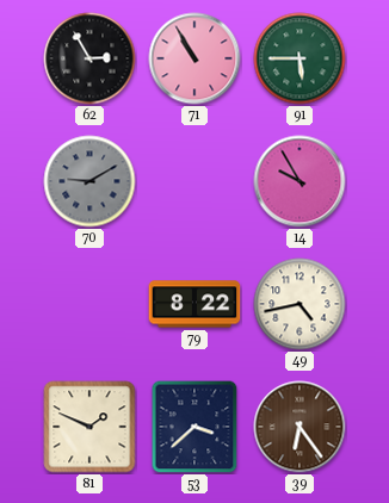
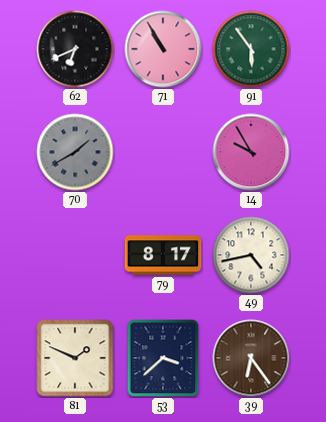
62: 2:55 -> 6:41 (75, 49)
91: 5:45 -> 5:54 (251, 49)
70: 9:10 -> 1:40 (75, 152)
79: 8:22 -> 8:17 (163, 255)
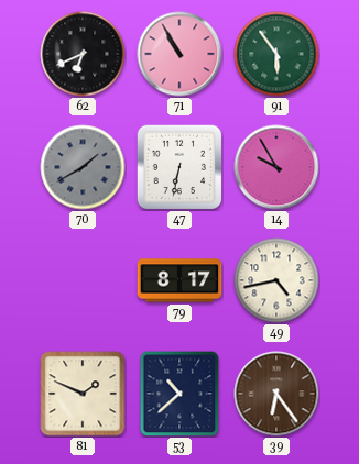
47: none -> 6:32 (179, 167)
53: 3:38 -> 10:38 (179, 394)
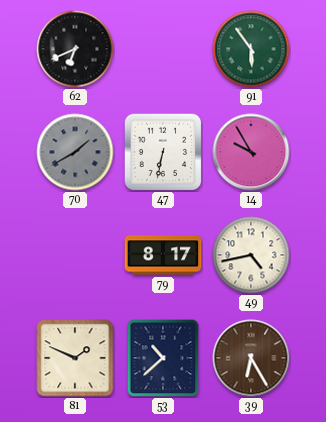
71: 10:55 -> none (179, 54)
39: 6:24 -> 6:25 (251, 358)
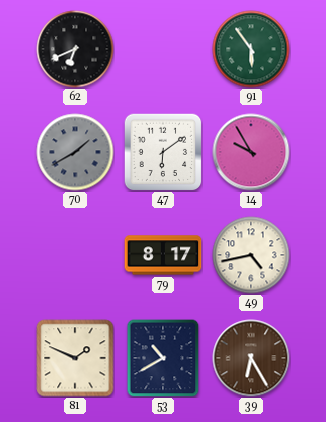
47: 6:32 -> 6:09 (163, 152)
53: 10:38 -> 10:40 (163, 358)
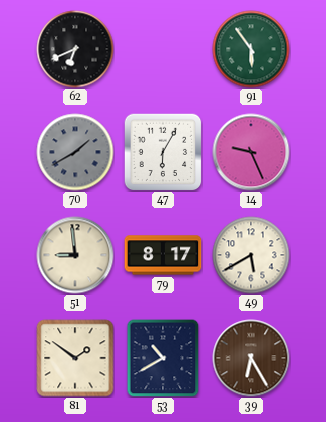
47: 6:09 -> 6:05 (163, 152)
14: 9:55 -> 9:26 (251, 152)
51: none -> 8:59 (75, 255)
49: 4:43 -> 5:40 (251, 255)
81: 1:49 -> 1:51 (75, 358)
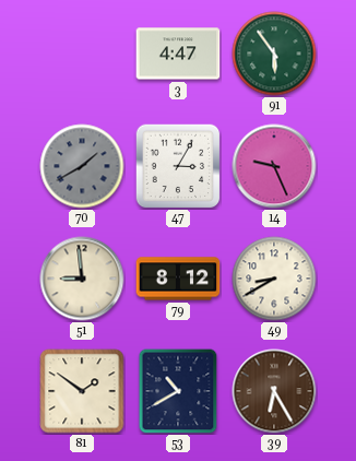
62: 6:41 -> none (75, 49)
3: none -> 4:47 (178, 54)
47: 6:05 -> 3:05 (178, 166)
79: 8:17 -> 8:12 (178, 279)
49: 5:40 -> 8:40 (274, 279)
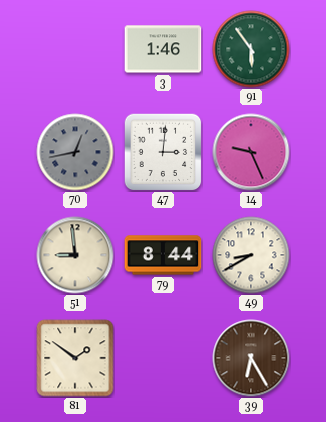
3: 4:47 -> 1:46 (163, 49)
70: 1:40 -> 12:43 (75, 152)
47: 3:05 -> 3:01 (163, 152)
79: 8:12 -> 8:44 (163, 255)
53: 10:40 -> none (178, 391)
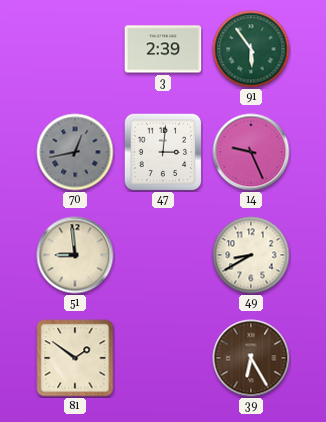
3: 1:46 -> 2:39 (163, 49)
79: 8:44 -> none (163, 255)
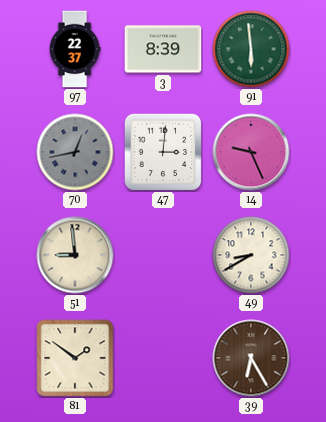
97: none -> 22:37 (75, 49)
3: 2:39 -> 8:39 (163, 49)
91: 5:54 -> 5:59 (251, 49)
